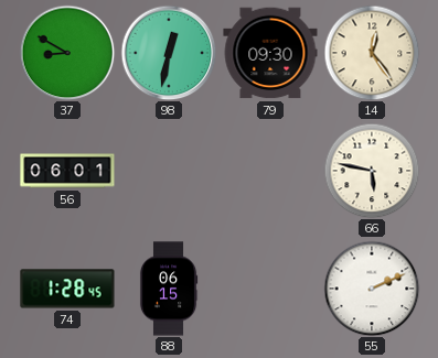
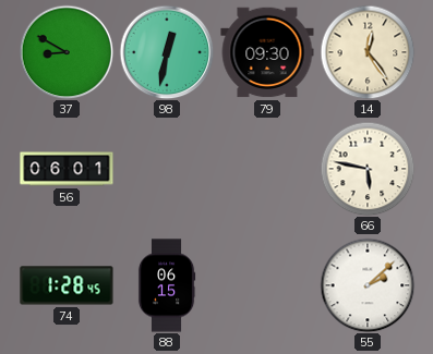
55: 2:11 -> 2:08 (368, 285)
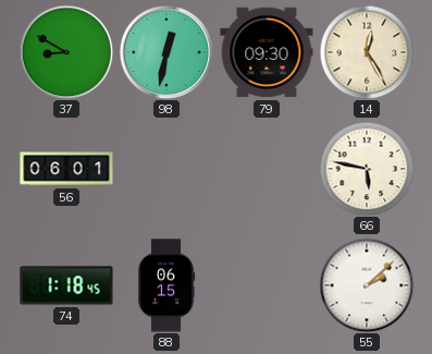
14: 12:24 -> 12:25 (367, 52)
74: 1:28 -> 1:18 (66, 285)
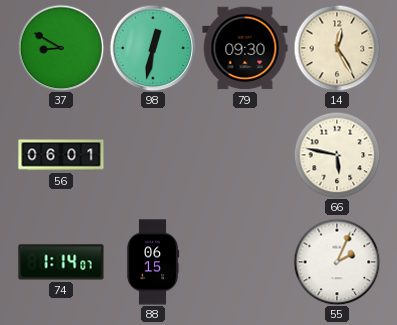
74: 1:18 -> 1:14 (61, 262)
55: 2:08 -> 2:04 (337, 262)
